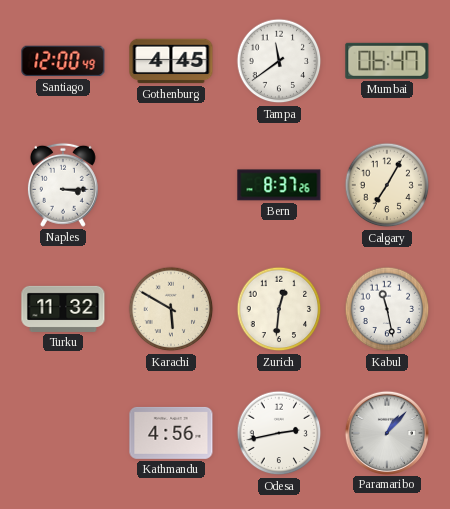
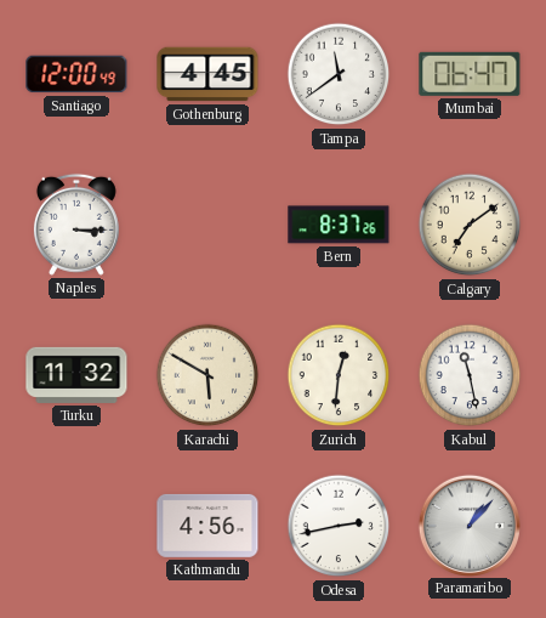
Calgary: 7:05 -> 7:09 (470, 225)
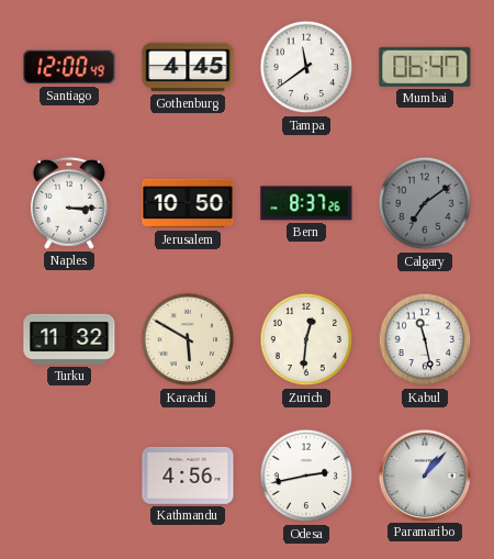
Jerusalem: none -> 10:50 (188, 203)
Calgary dial: cream -> grey (425, 203)
